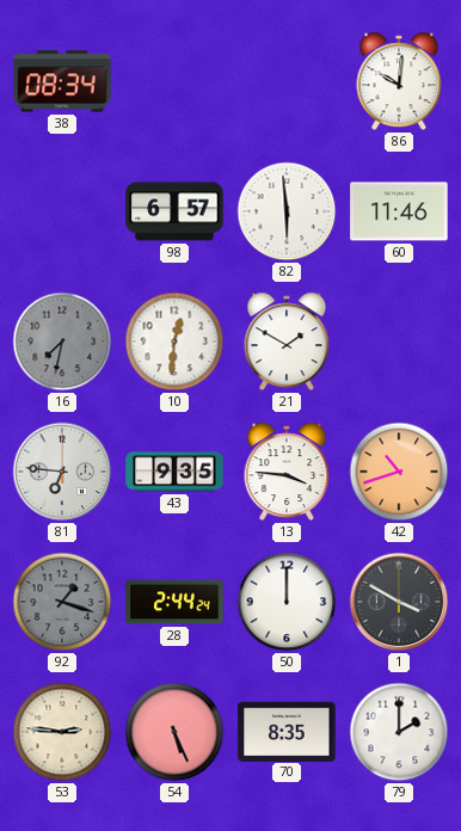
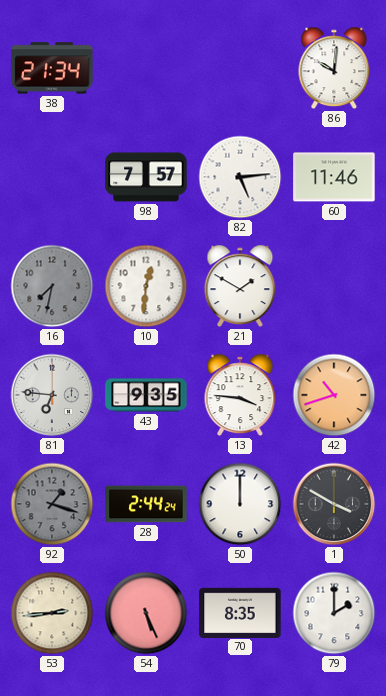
38: 08:34 -> 21:34 (52, 68)
98: 6:57 -> 7:57 (146, 177)
82: 5:59 -> 5:14 (240, 177)
53: 2:46 -> 2:44 (52, 613)
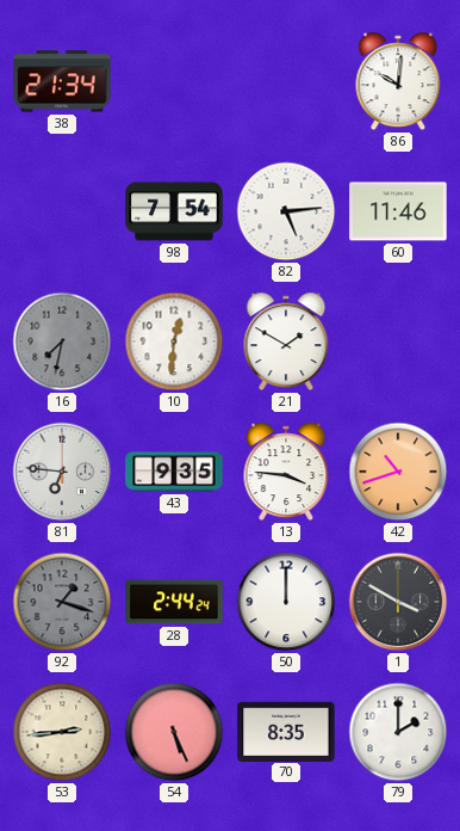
98: 7:57 -> 7:54 (174, 211)
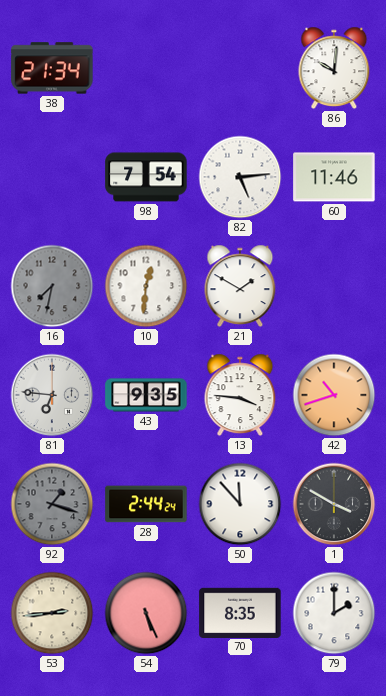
50: 12:00 -> 11:53 (240, 504)
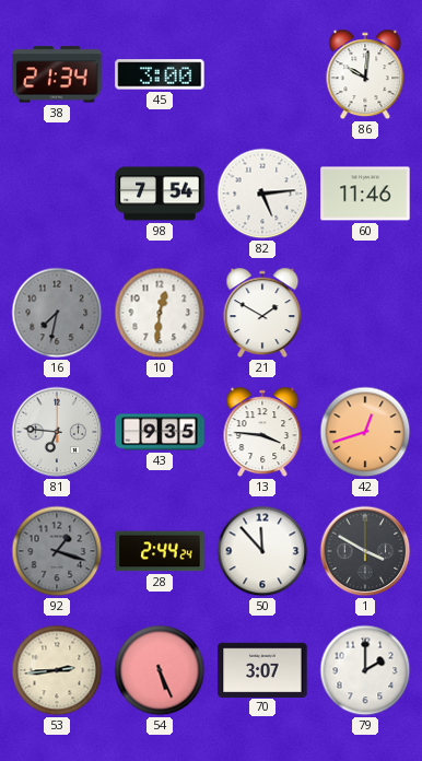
45: none -> 3:00 (160, 74)
42: 10:42 -> 12:42 (365, 432)
70: 8:35 -> 3:07 (262, 669)
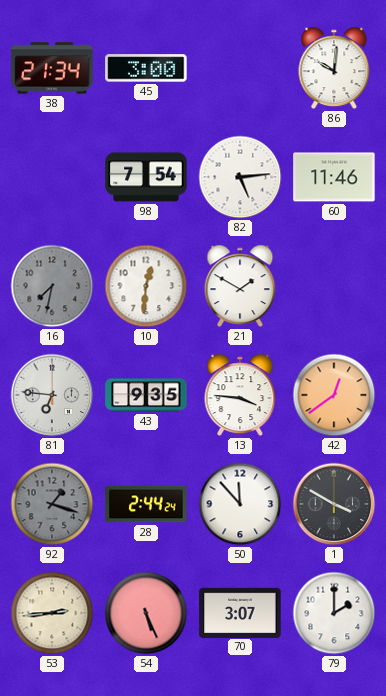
42: 12:42 -> 12:39 (334, 395)
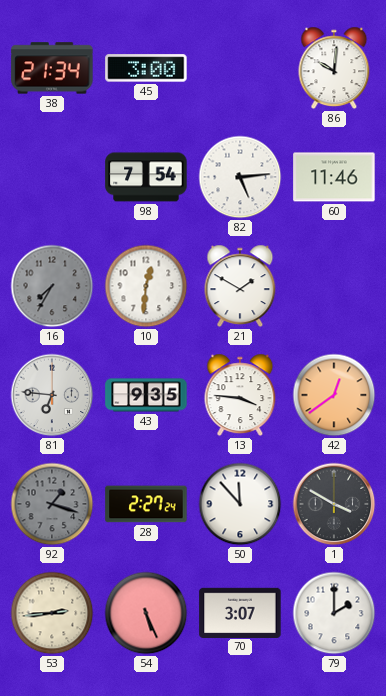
16: 7:32 -> 7:35 (52, 286)
28: 2:44 -> 2:27 (146, 504)
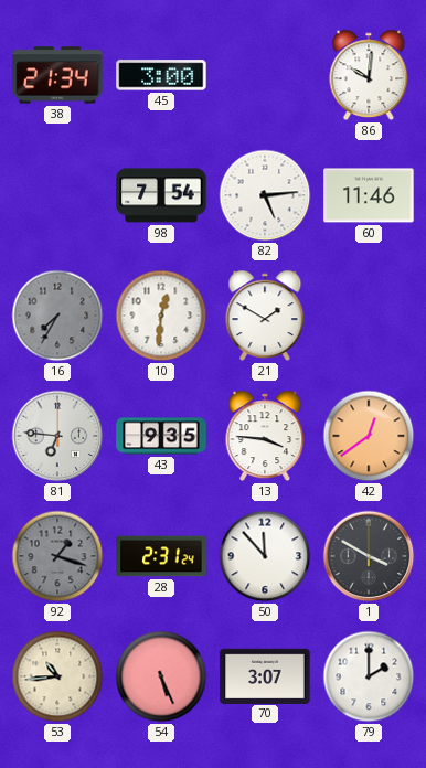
28: 2:27 -> 2:31 (161, 556)
53: 2:44 -> 10:44 (57, 676)
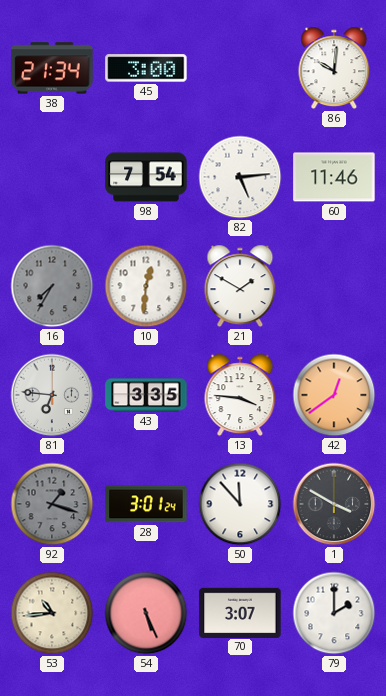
43: 9:35 -> 3:35 (146, 395)
28: 2:31 -> 3:01 (146, 504)
